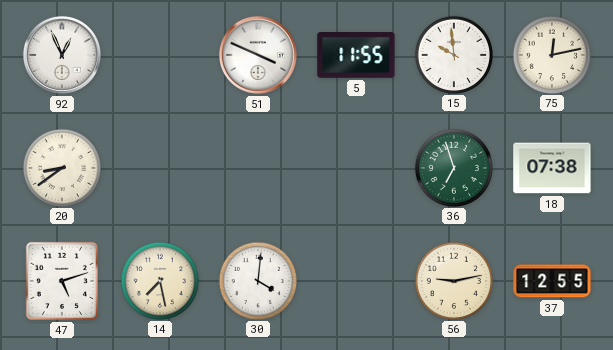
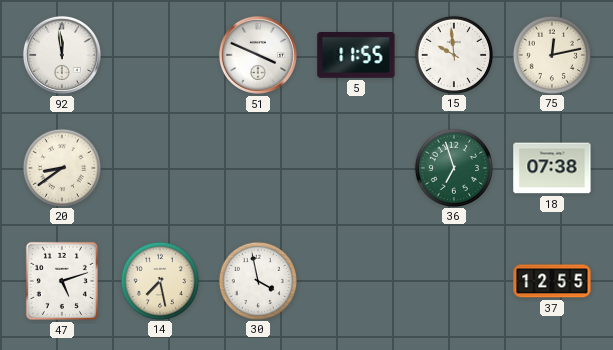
92: 12:56 -> 11:59 (62, 55)
30: 4:01 -> 3:58 (257, 280)
56: 9:13 -> none (453, 280)
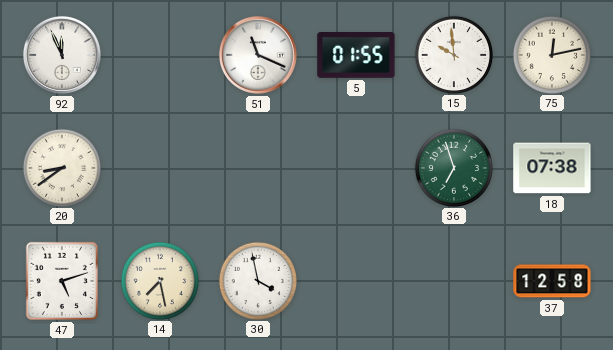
92: 11:59 -> 11:56 (62, 55)
51: 3:49 -> 11:19 (258, 55)
5: 11:55 -> 01:55 (356, 56)
37: 12:55 -> 12:58 (552, 281)
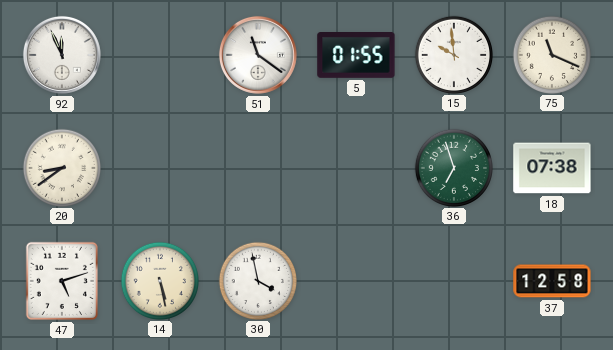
51: 11:19 -> 11:21 (258, 55)
75: 12:13 -> 11:19 (551, 54)
14: 7:28 -> 5:28 (159, 280)
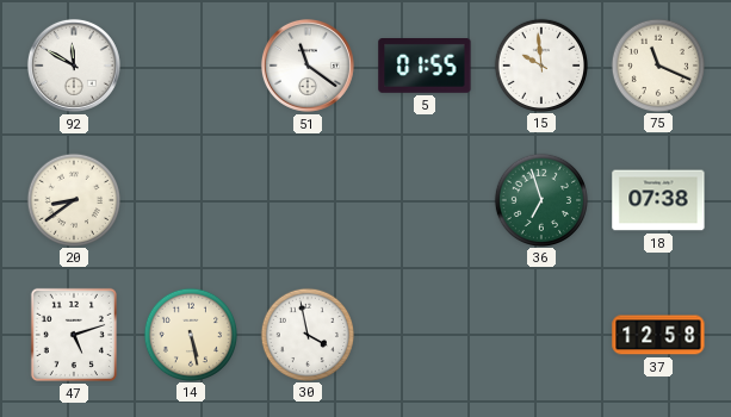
92: 11:56 -> 11:50 (74, 66)
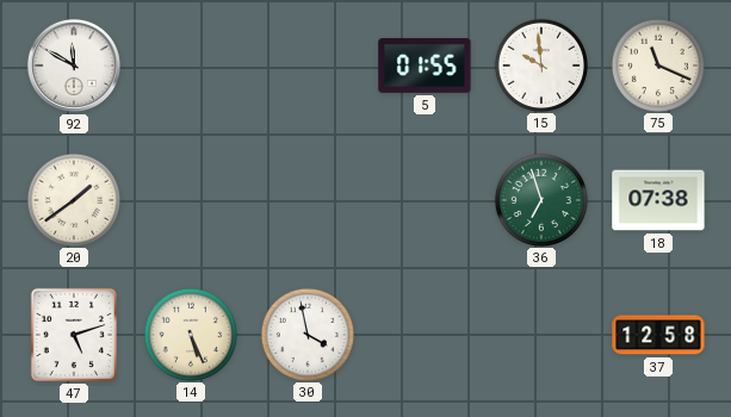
51: 11:21 -> none (308, 66)
20: 8:39 -> 1:39 (73, 199)
14: 5:28 -> 5:26 (190, 334)
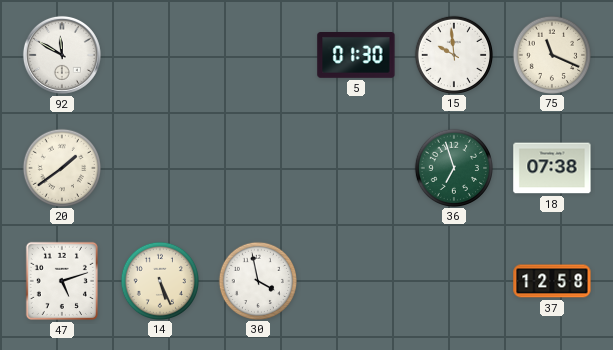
5: 01:55 -> 01:30 (356, 56)
